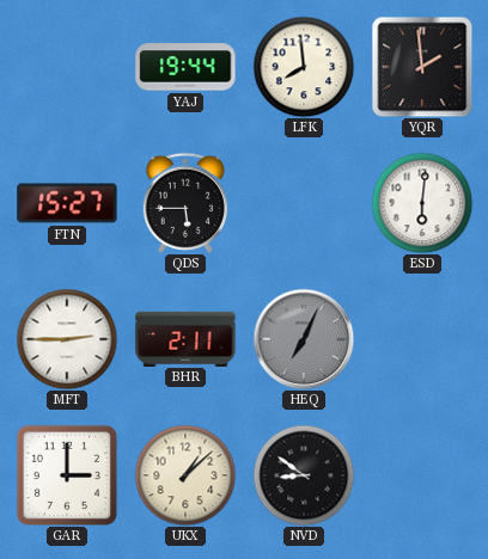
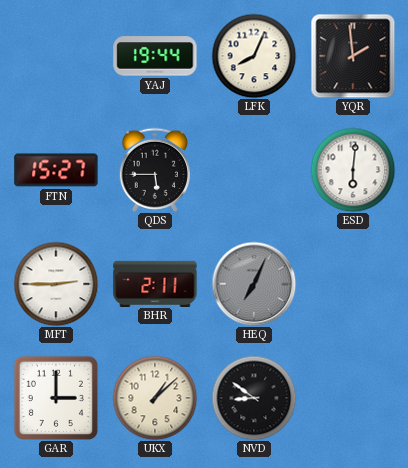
LFK: 7:59 -> 8:04 (254, 56)
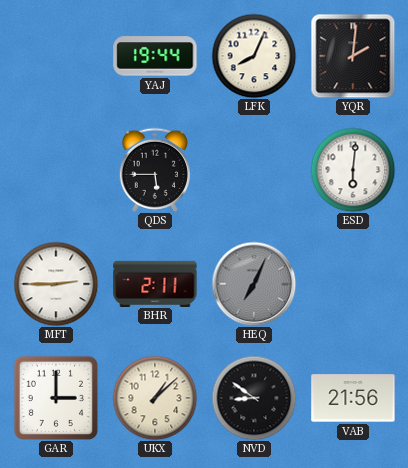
YQR: 1:59 -> 2:01 (353, 56)
FTN: 15:27 -> none (56, 170)
VAB: none -> 21:56 (353, 398)
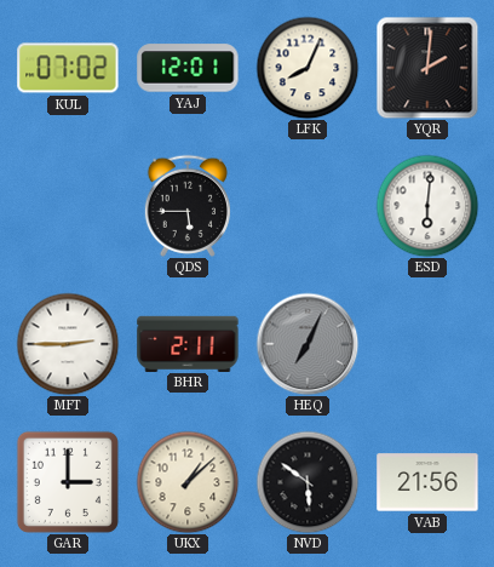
KUL: none -> 07:02 (68, 68)
YAJ: 19:44 -> 12:01 (188, 68)
NVD: 8:51 -> 5:51 (308, 482)
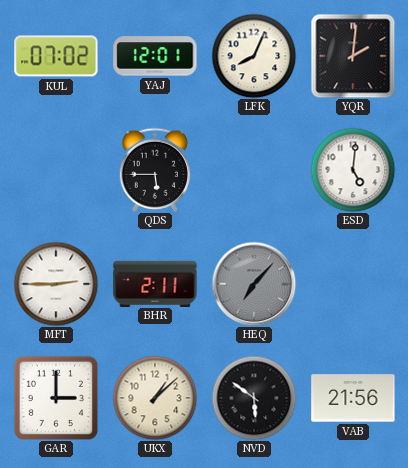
ESD: 6:01 -> 5:01 (353, 170)
HEQ: 7:04 -> 7:07 (254, 284)
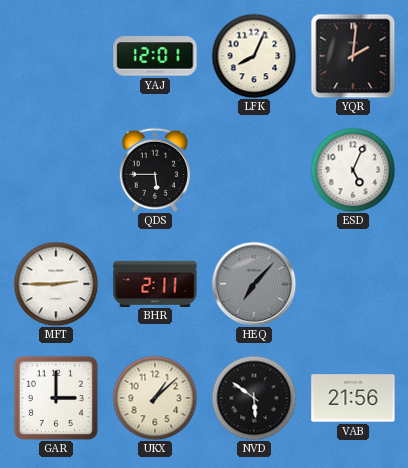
KUL: 07:02 -> none (56, 56)
ESD: 5:01 -> 5:04 (353, 170)
